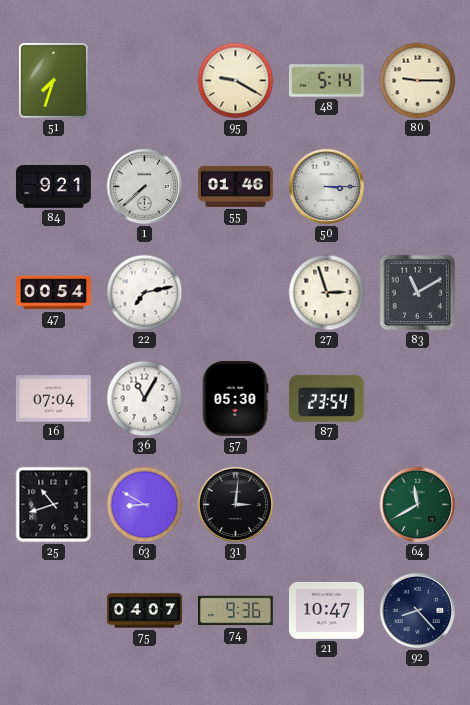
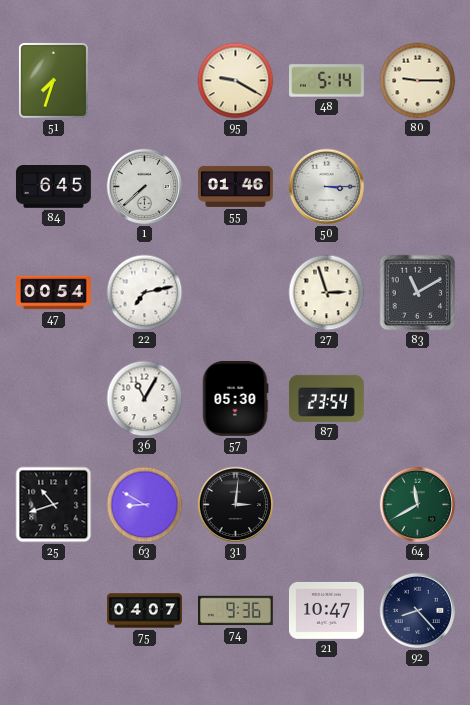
84: 9:21 -> 6:45 (53, 187)
16: 07:04 -> none (53, 399)
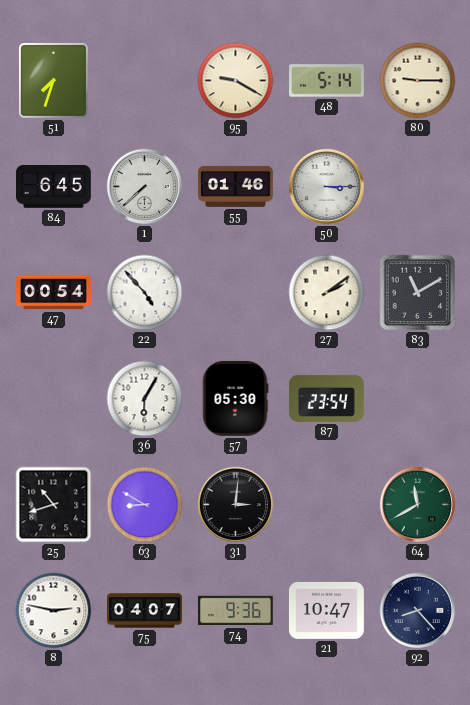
22: 7:13 -> 4:53 (145, 293)
27: 2:57 -> 2:09 (327, 293)
36: 11:05 -> 6:05 (145, 399)
8: none -> 2:47 (54, 611)
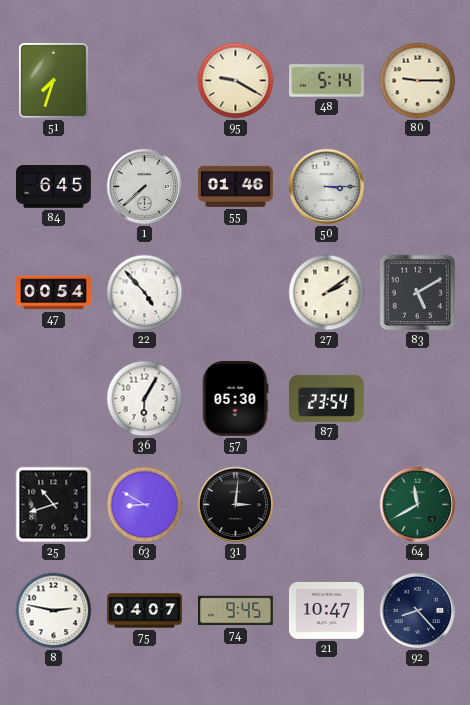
83: 11:10 -> 5:10 (418, 293)
74: 9:36 -> 9:45 (236, 611)
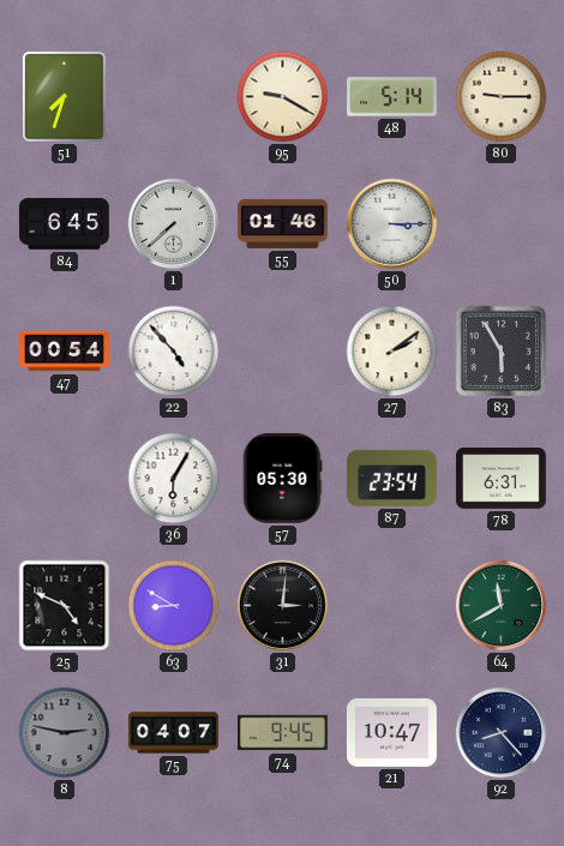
83: 5:10 -> 5:55 (502, 352)
78: none -> 6:31 (502, 479)
25: 10:42 -> 4:49 (65, 606)
8 dial: white -> grey (65, 733)
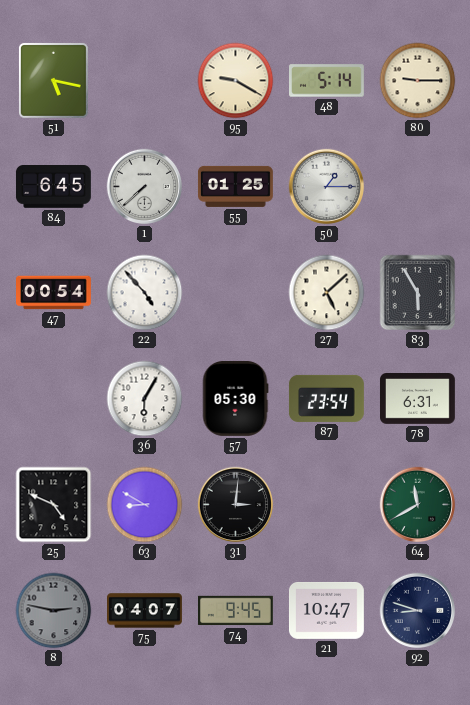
51: 7:33 -> 5:17 (53, 80)
55: 01:46 -> 01:25 (235, 186)
50: 3:15 -> 1:15 (327, 187)
27: 2:09 -> 5:08 (327, 293)
92: 8:23 -> 8:48 (418, 611)
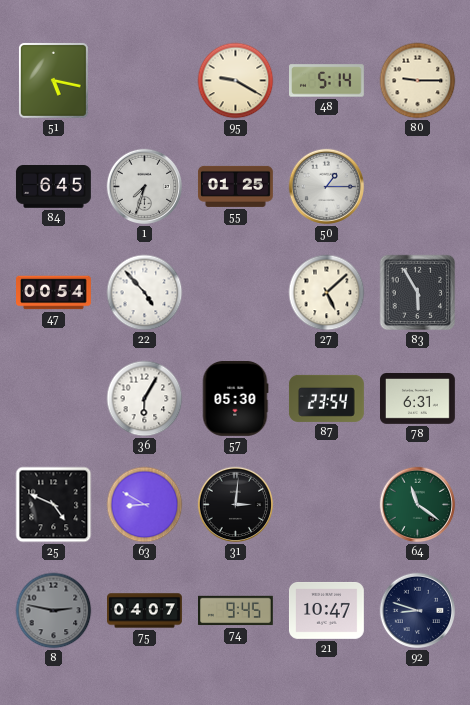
1: 7:38 -> 7:33 (145, 187)
64: 11:40 -> 11:21 (418, 505)
